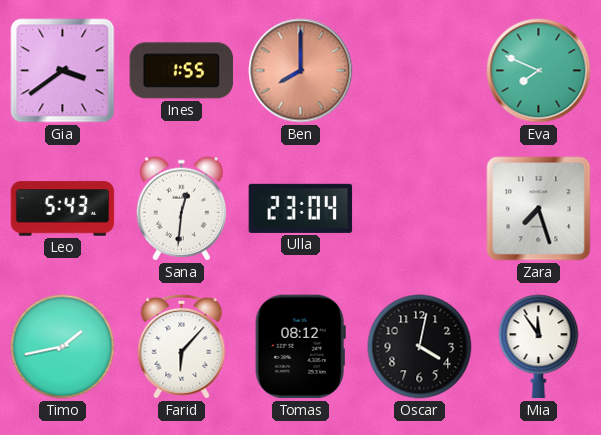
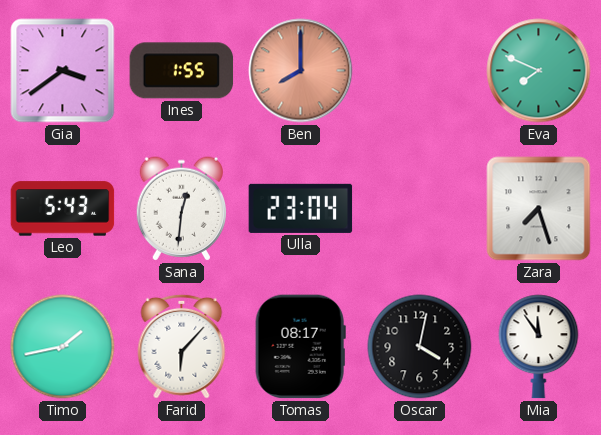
Tomas: 08:12 -> 08:17 (300, 347)
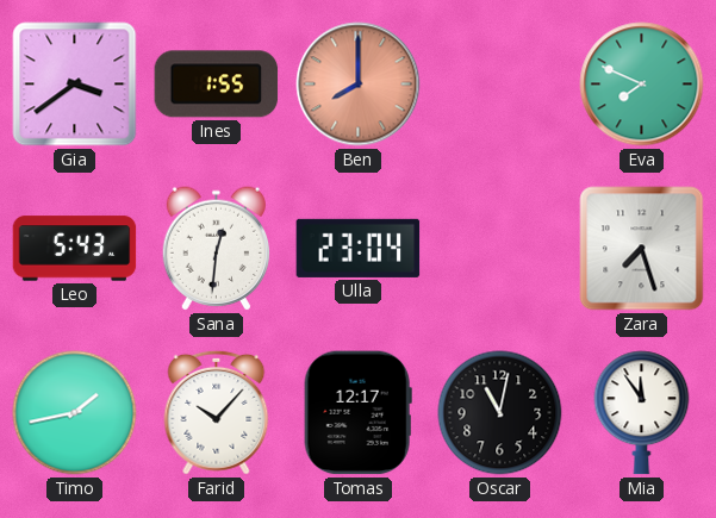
Farid: 6:07 -> 10:07 (217, 412)
Tomas: 08:17 -> 12:17 (357, 413)
Oscar: 4:02 -> 11:02 (500, 413)
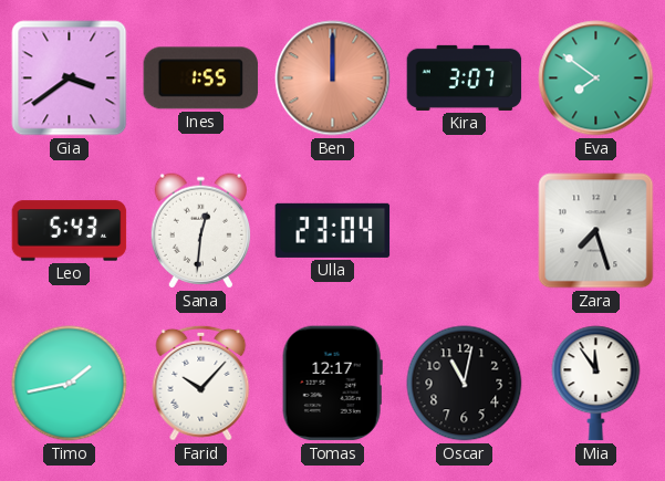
Ben: 8:00 -> 12:00 (333, 79)
Kira: none -> 3:07 (465, 77)
Eva: 7:49 -> 7:51 (596, 79)
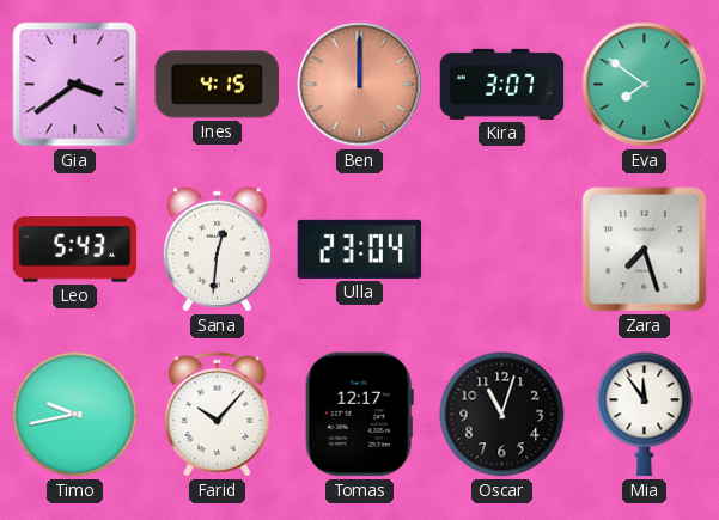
Ines: 1:55 -> 4:15 (218, 85)
Timo: 1:43 -> 9:43 (75, 415)
Oscar: 11:02 -> 11:03 (502, 415)
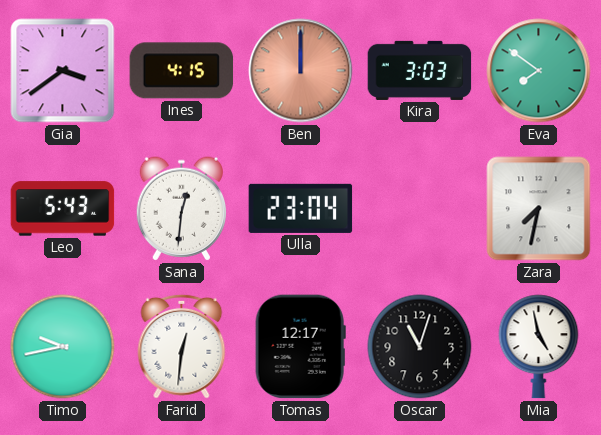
Kira: 3:07 -> 3:03 (420, 70)
Zara: 7:27 -> 7:32 (539, 209)
Farid: 10:07 -> 12:31 (182, 346)
Mia: 11:54 -> 4:58 (539, 347)
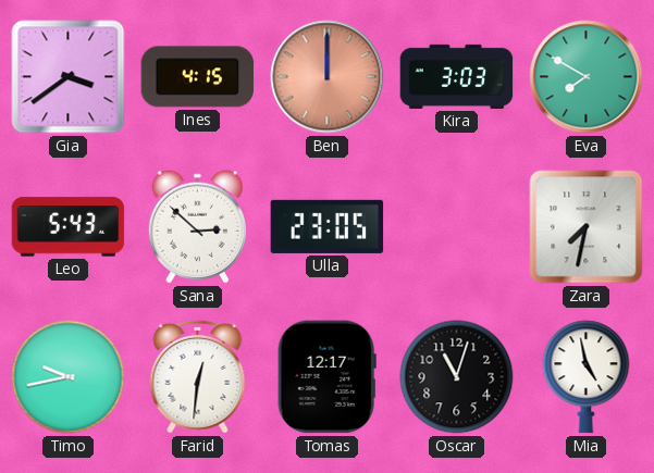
Eva: 7:51 -> 7:50 (587, 77)
Sana: 12:31 -> 2:52 (197, 227)
Ulla: 23:04 -> 23:05 (328, 226)
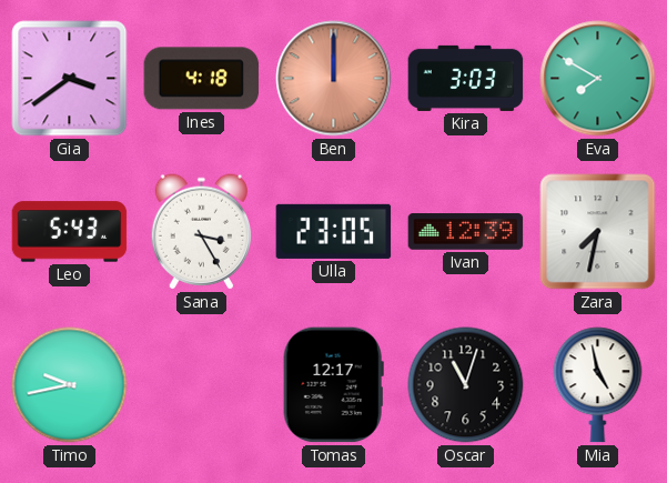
Ines: 4:15 -> 4:18 (202, 79)
Sana: 2:52 -> 3:25 (201, 232)
Ivan: none -> 12:39 (466, 232)
Farid: 12:31 -> none (198, 376)
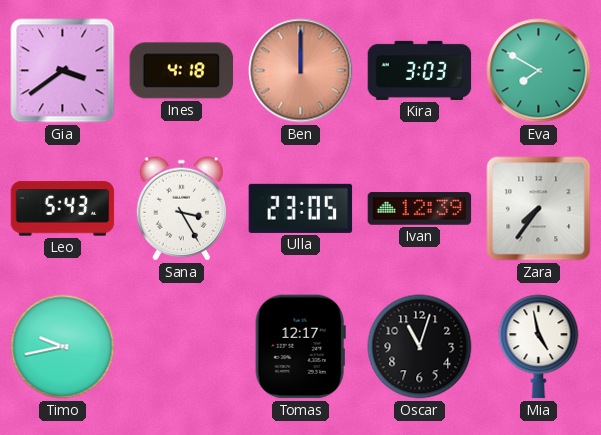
Zara: 7:32 -> 7:36 (539, 209)
